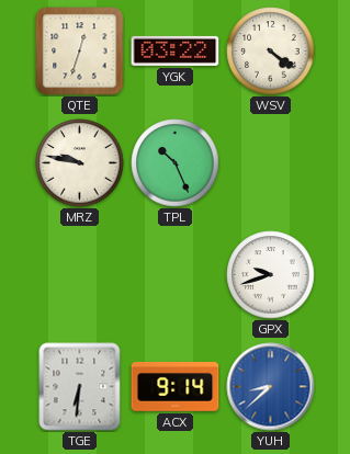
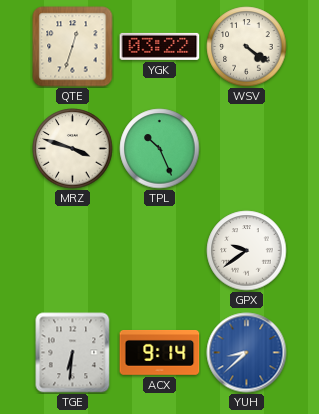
MRZ: 9:47 -> 3:48 (73, 149)
GPX: 9:42 -> 9:39 (247, 251)
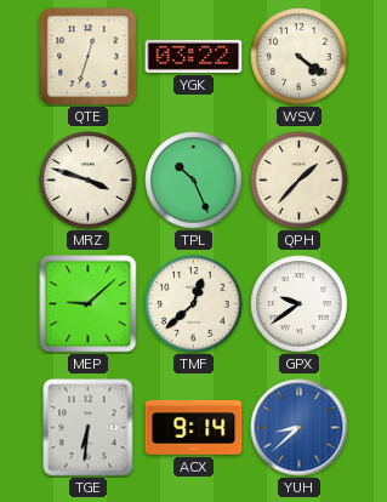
QPH: none -> 1:37 (300, 181)
MEP: none -> 9:08 (89, 304)
TMF: none -> 12:38 (194, 304)
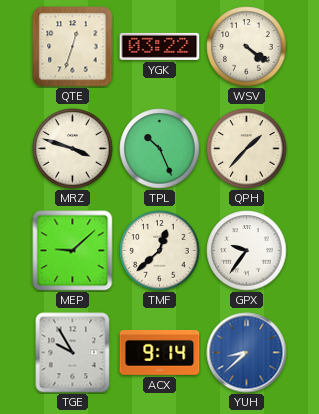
GPX: 9:39 -> 9:36 (247, 251)
TGE: 6:31 -> 9:55 (73, 353)
